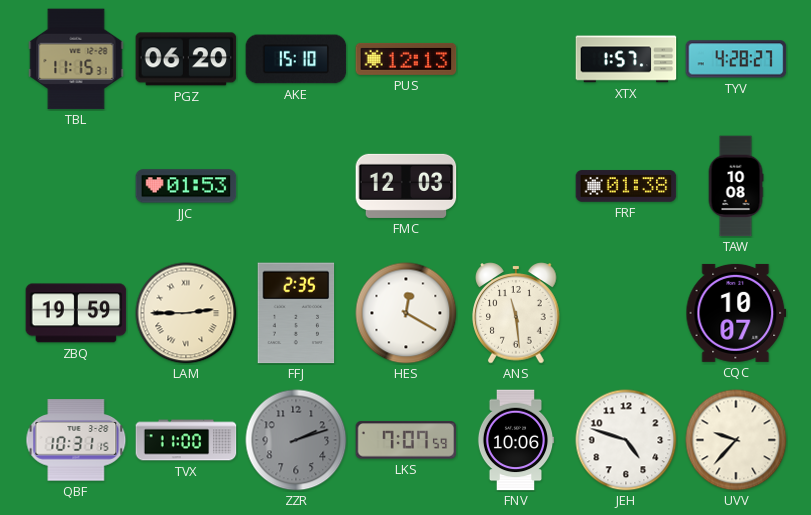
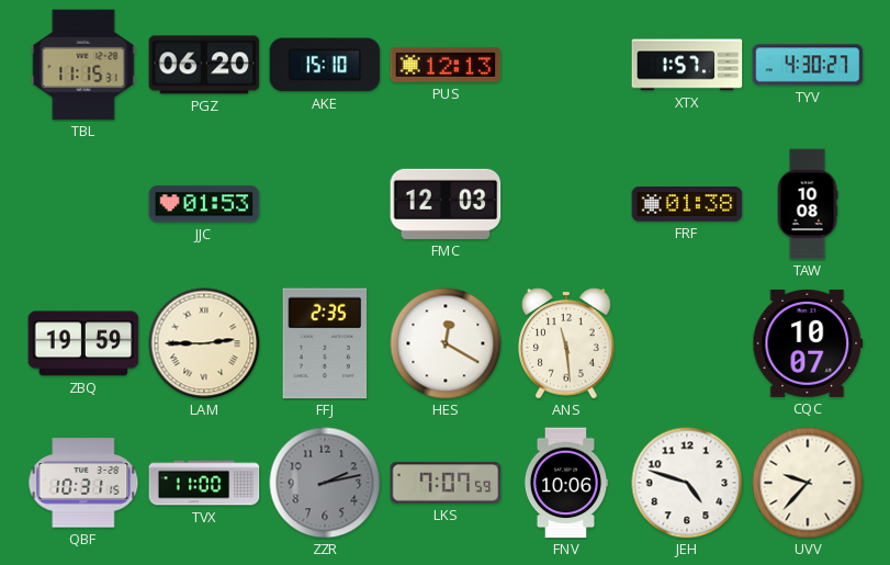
TYV: 4:28 -> 4:30 (808, 65)
ZZR: 2:12 -> 2:13 (325, 483)
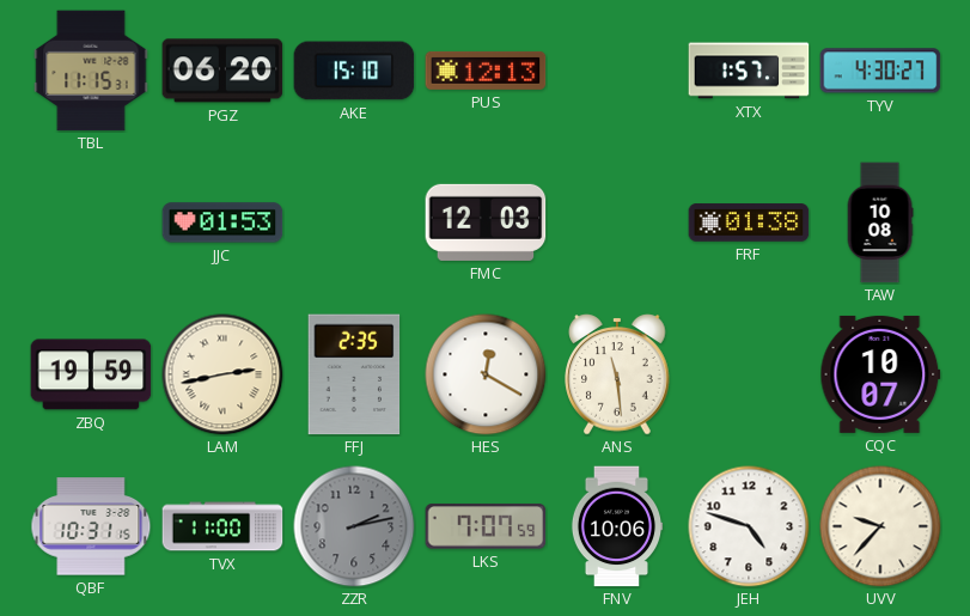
LAM: 2:45 -> 2:43 (222, 374)
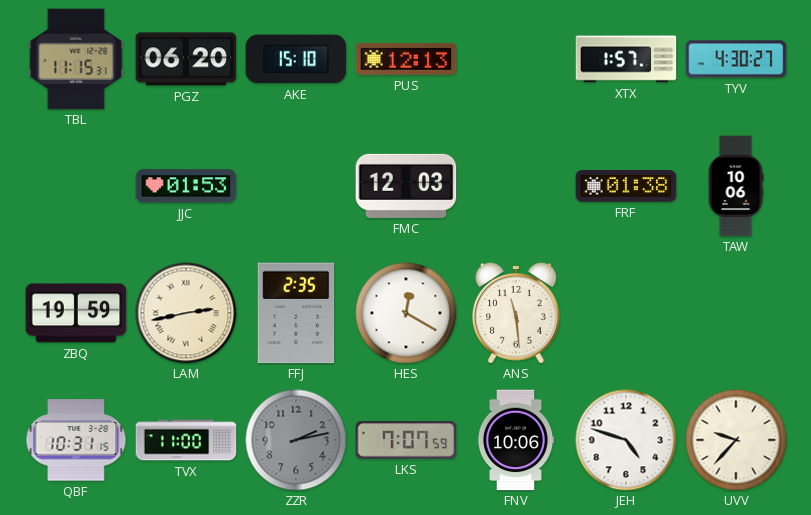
TAW: 10:08 -> 10:06 (736, 186)
CQC: 10:07 -> none (880, 374)
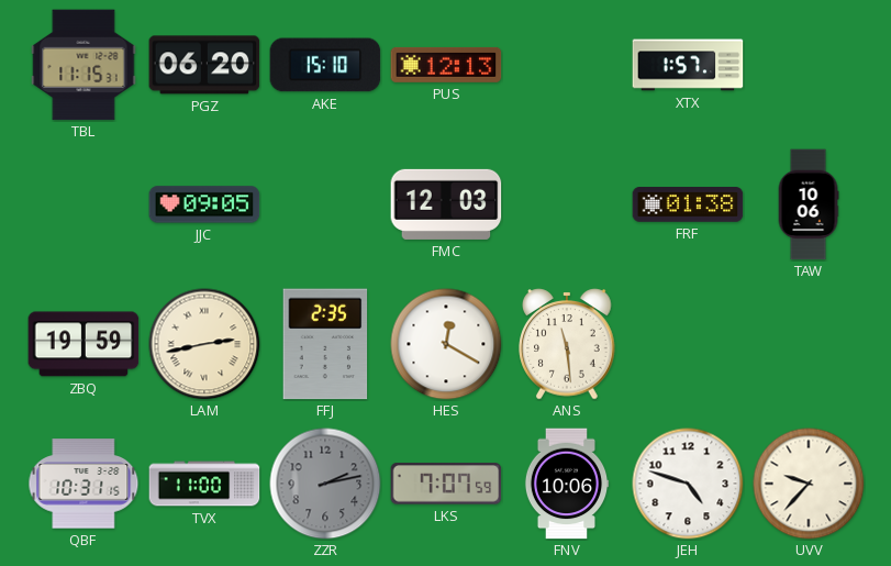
TYV: 4:30 -> none (736, 59)
JJC: 01:53 -> 09:05 (204, 204)
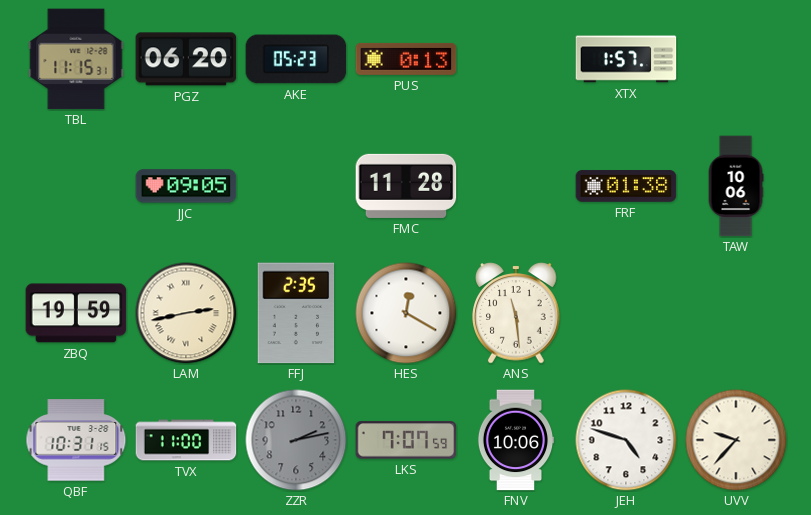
AKE: 15:10 -> 05:23 (296, 59)
PUS: 12:13 -> 0:13 (406, 59)
FMC: 12:03 -> 11:28 (406, 186)
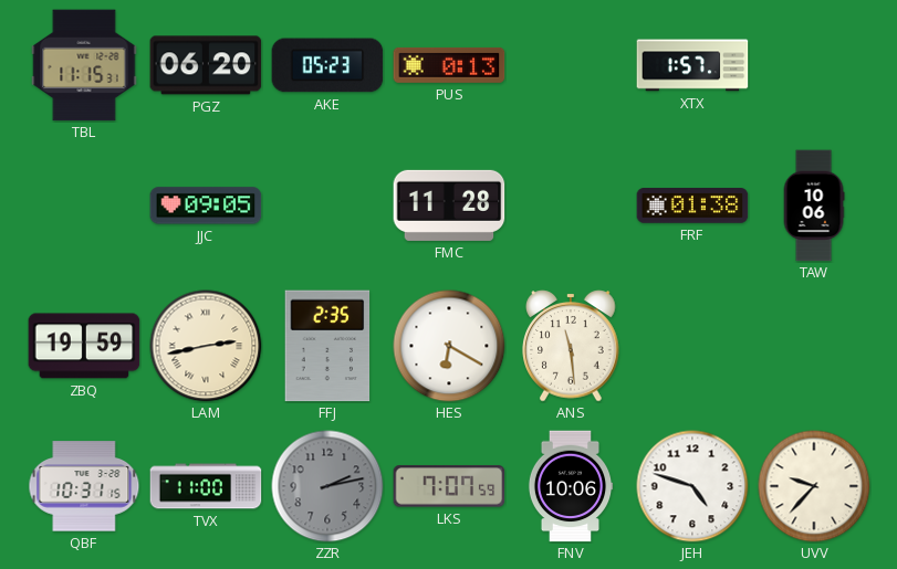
HES: 12:20 -> 6:20 (449, 346)
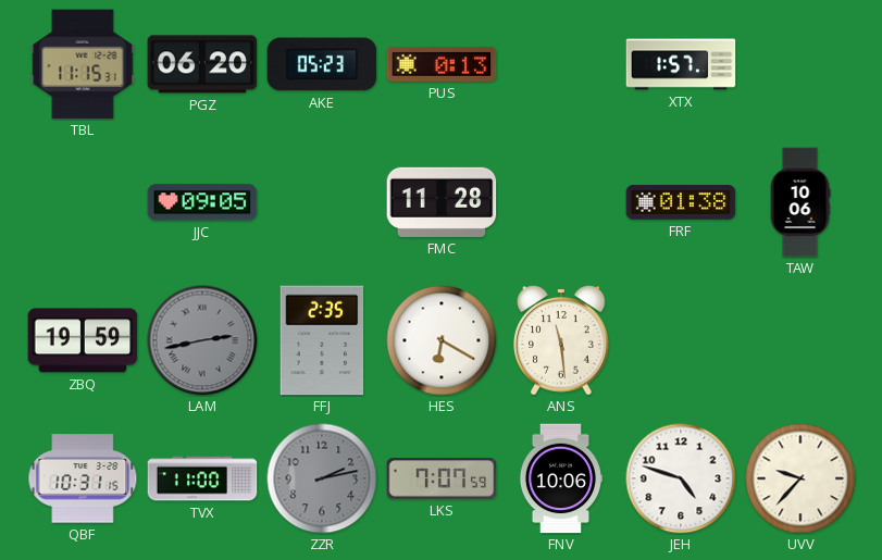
LAM dial: cream -> grey (202, 340)
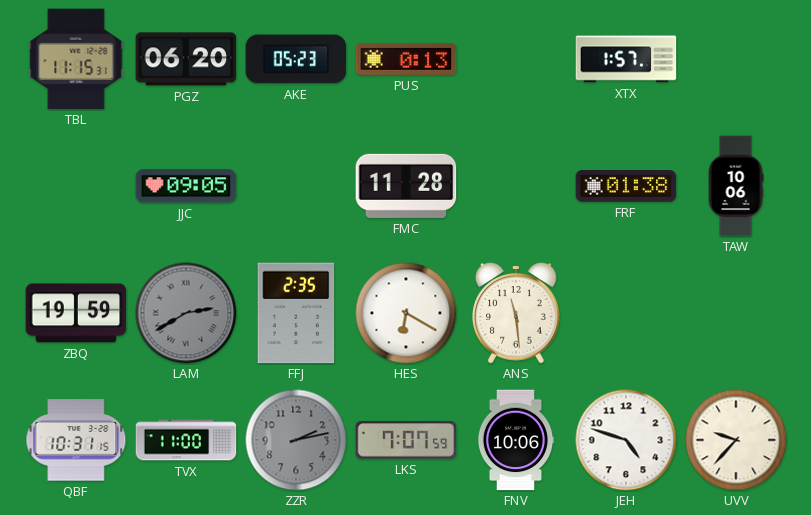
LAM: 2:43 -> 2:40 (186, 313)
